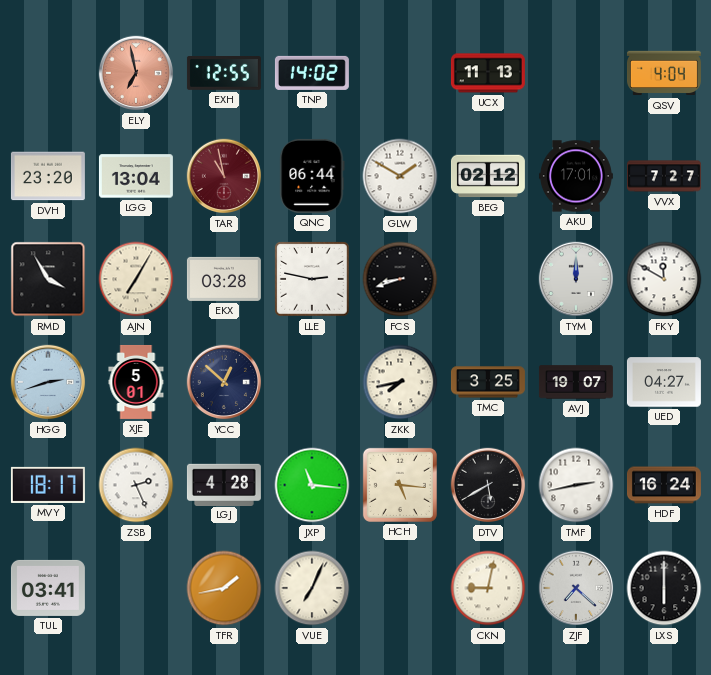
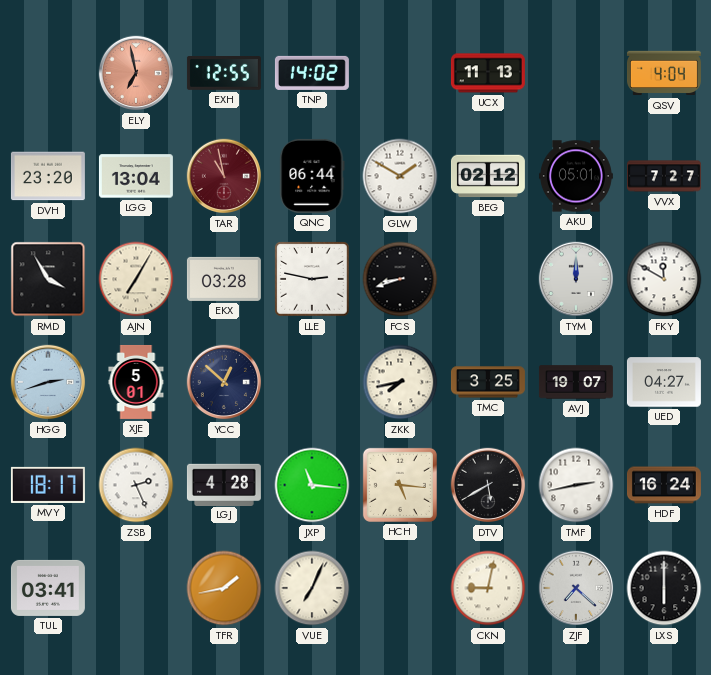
AKU: 17:01 -> 05:01 (576, 176)
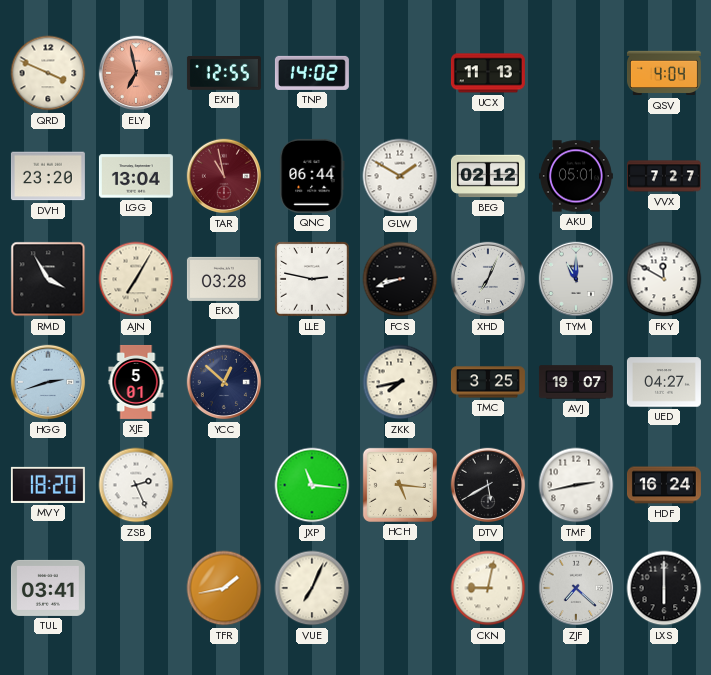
QRD: none -> 3:49 (48, 73)
XHD: none -> 7:04 (488, 279)
TYM: 12:00 -> 11:00 (576, 279)
MVY: 18:17 -> 18:20 (48, 485)
LGJ: 4:28 -> none (224, 484)
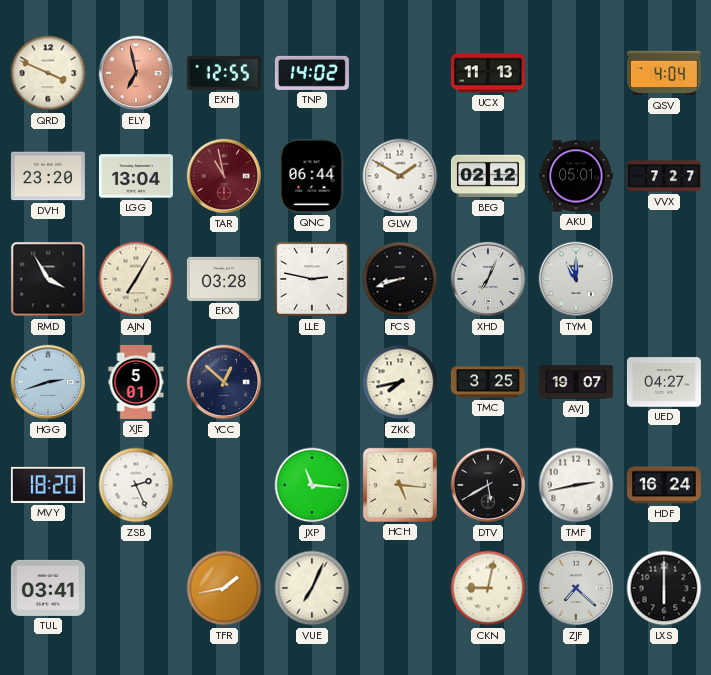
FKY: 11:50 -> none (664, 279)
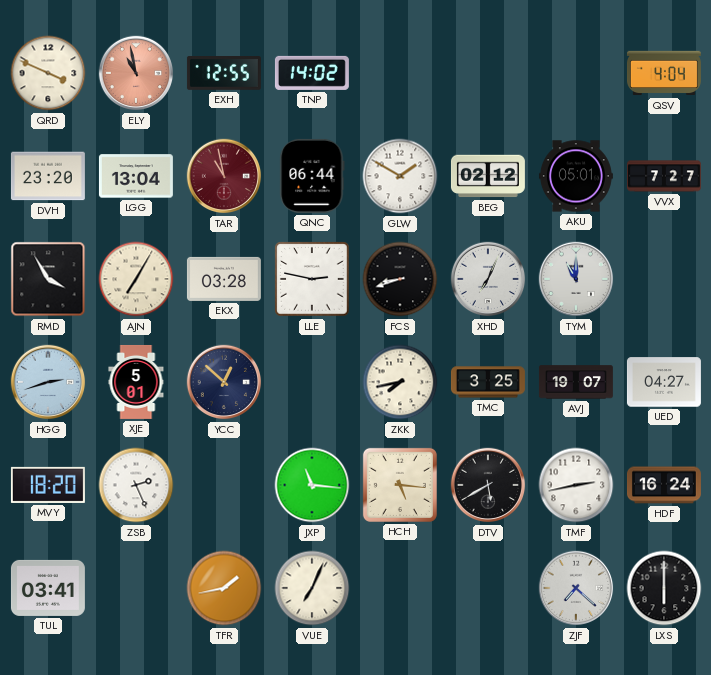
ELY: 6:58 -> 10:58 (136, 73)
UCX: 11:13 -> none (488, 73)
CKN: 9:02 -> none (488, 588)
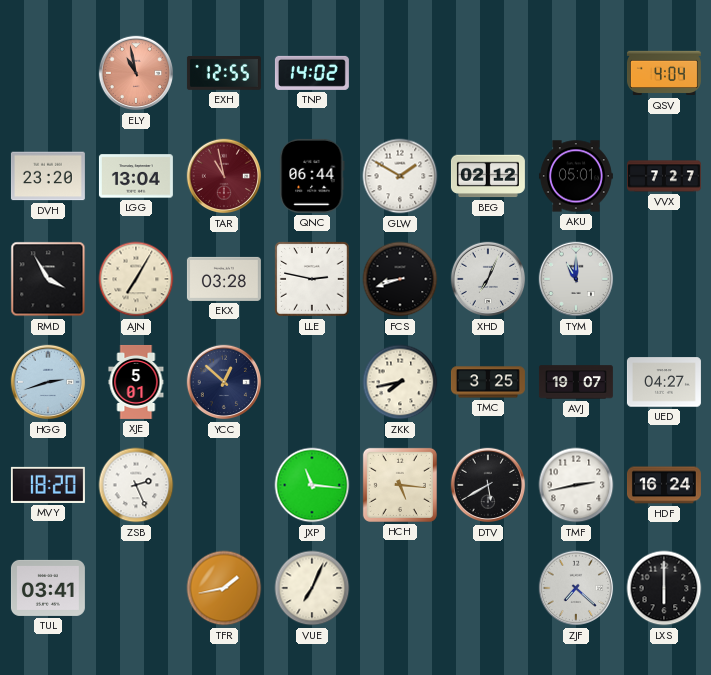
QRD: 3:49 -> none (48, 73)
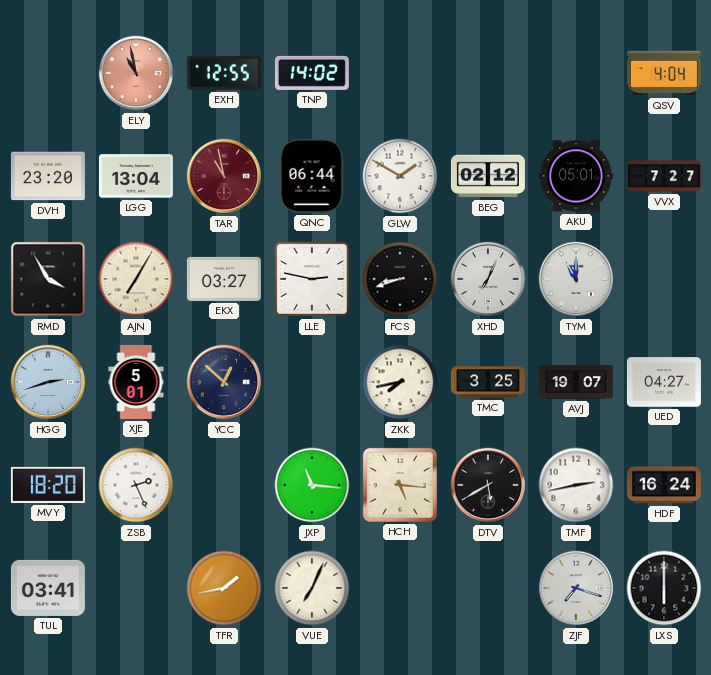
EKX: 03:28 -> 03:27 (224, 279)
ZJF: 7:22 -> 7:18 (576, 588)
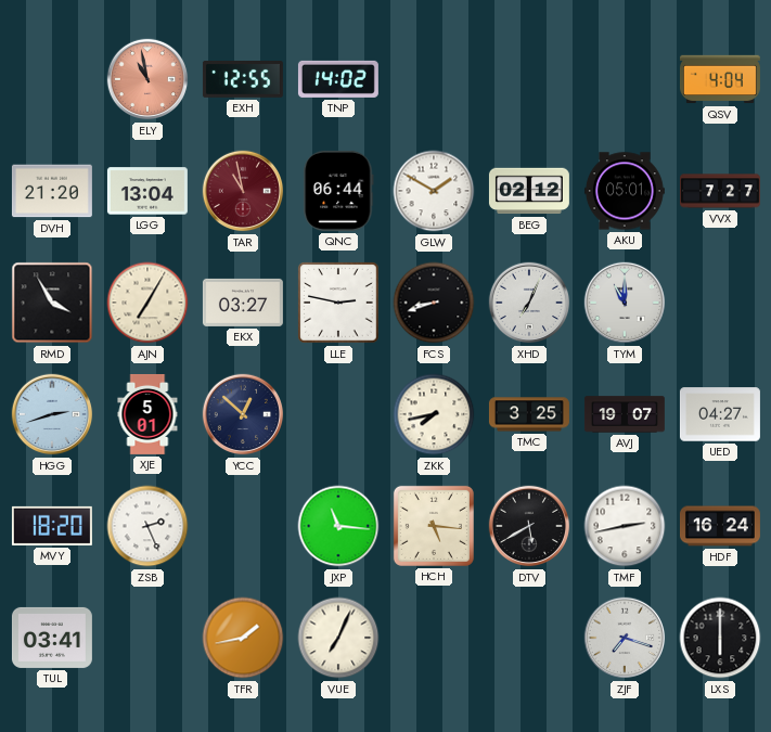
DVH: 23:20 -> 21:20 (52, 191)
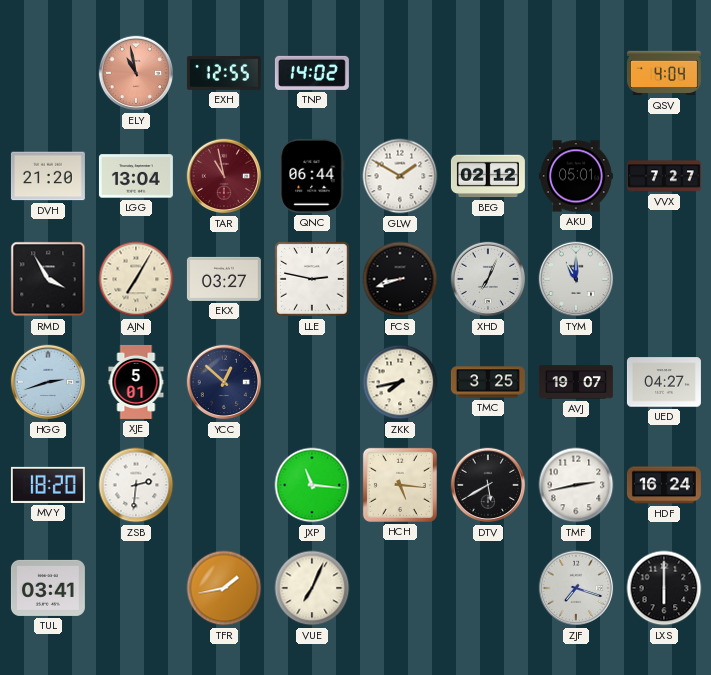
ZSB: 2:26 -> 2:31 (136, 485)
